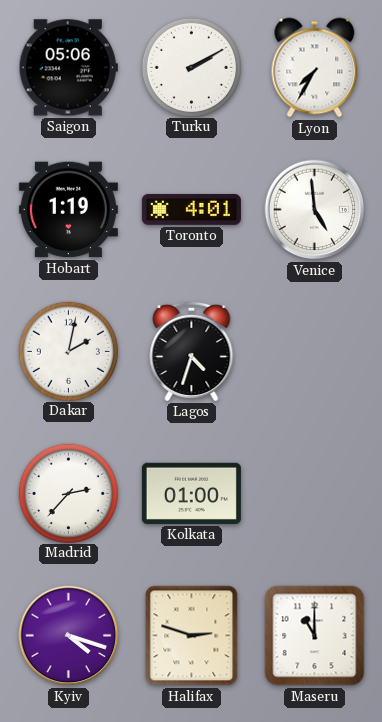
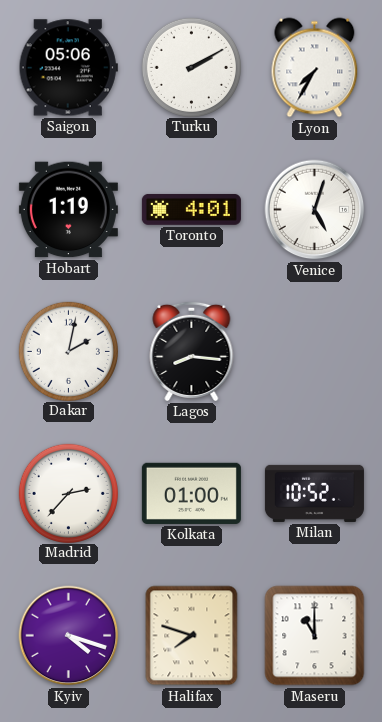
Venice: 4:59 -> 5:03 (315, 210)
Lagos: 4:33 -> 8:16 (192, 351)
Milan: none -> 10:52 (314, 493)
Halifax: 2:48 -> 7:48 (192, 636)
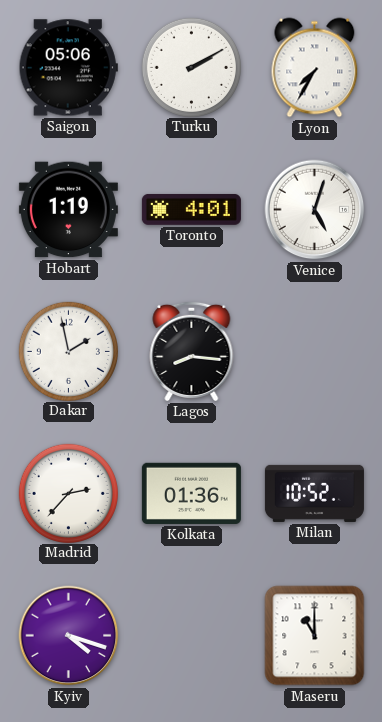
Dakar: 2:02 -> 1:58 (68, 351)
Kolkata: 01:00 -> 01:36 (191, 493)
Halifax: 7:48 -> none (192, 636)
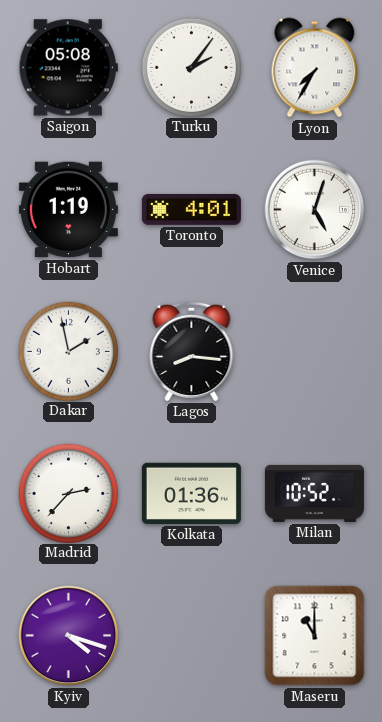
Saigon: 05:06 -> 05:08 (68, 68)
Turku: 2:10 -> 2:06 (191, 67)
